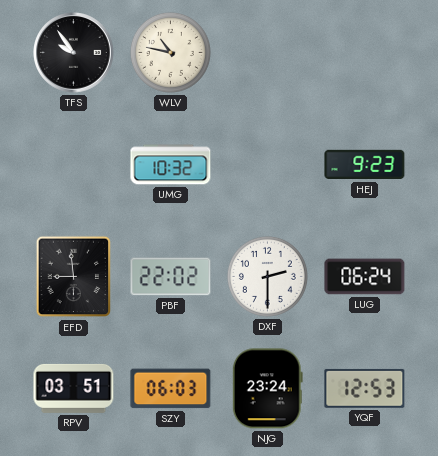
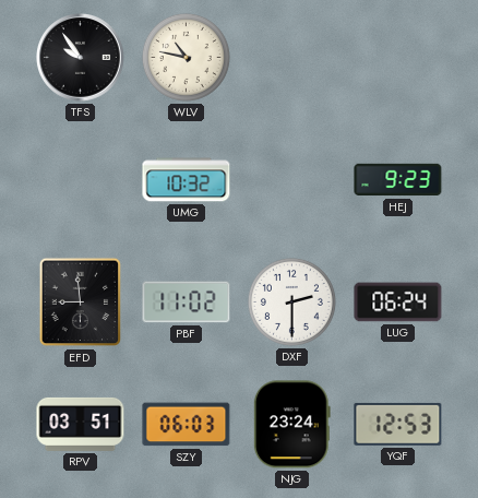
PBF: 22:02 -> 11:02 (187, 303)
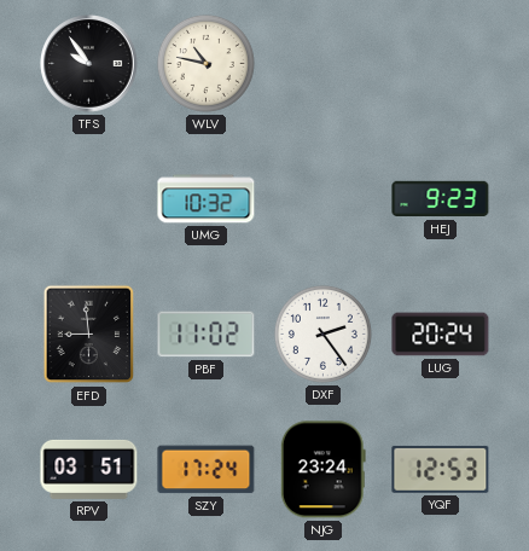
DXF: 2:30 -> 2:24 (322, 333)
LUG: 06:24 -> 20:24 (441, 335)
SZY: 06:03 -> 17:24 (207, 470)
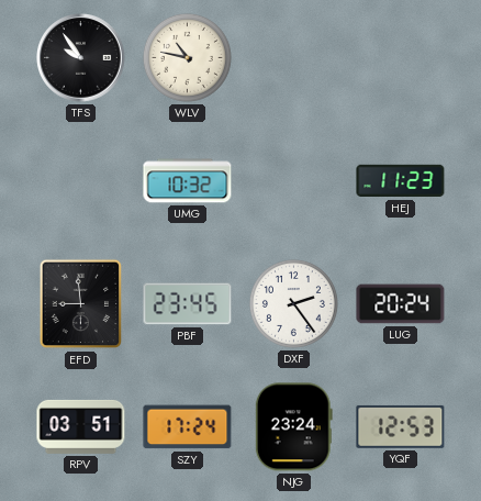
HEJ: 9:23 -> 11:23 (401, 181)
PBF: 11:02 -> 23:45 (188, 304)
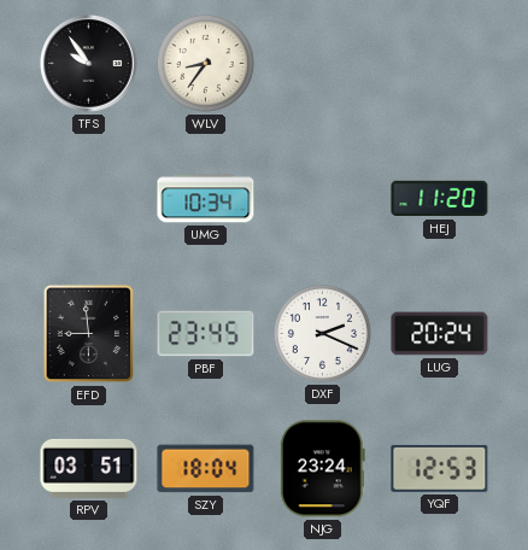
WLV: 10:47 -> 8:36 (205, 63)
UMG: 10:32 -> 10:34 (206, 199)
HEJ: 11:23 -> 11:20 (440, 199)
DXF: 2:24 -> 2:19 (322, 333)
SZY: 17:24 -> 18:04 (206, 469)
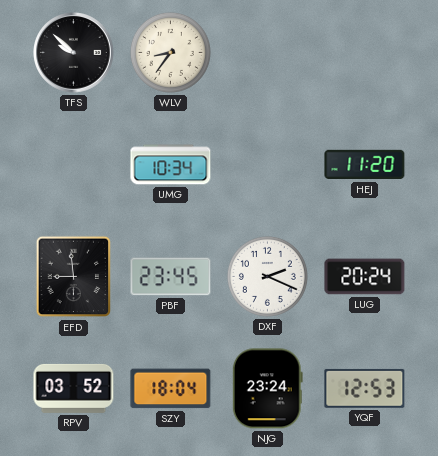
TFS: 9:54 -> 9:52 (74, 53)
RPV: 03:51 -> 03:52 (74, 388)
